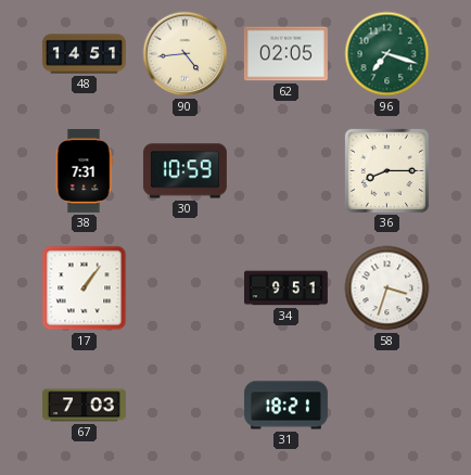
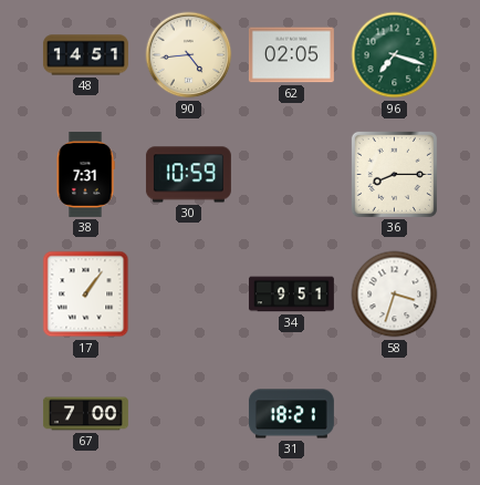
67: 7:03 -> 7:00 (85, 414)
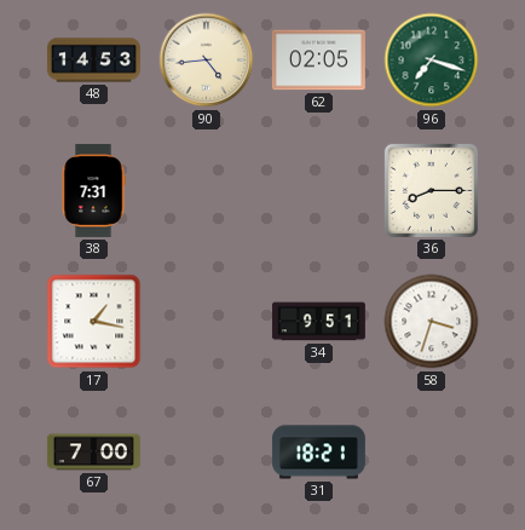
48: 14:51 -> 14:53 (93, 61)
30: 10:59 -> none (188, 175)
17: 1:06 -> 1:17 (94, 322)
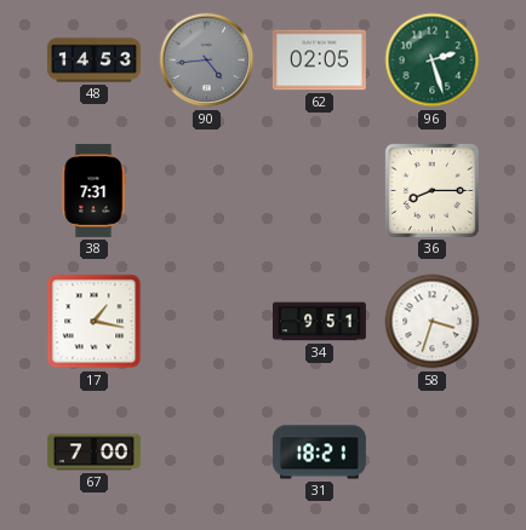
90 dial: cream -> grey (207, 61)
96: 7:18 -> 2:27 (433, 61)
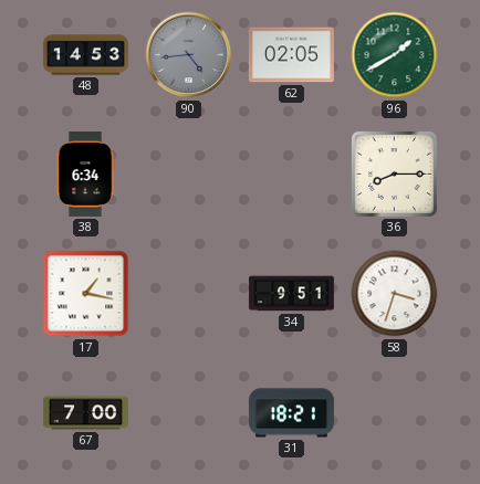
96: 2:27 -> 1:40 (395, 55)
38: 7:31 -> 6:34 (85, 173)
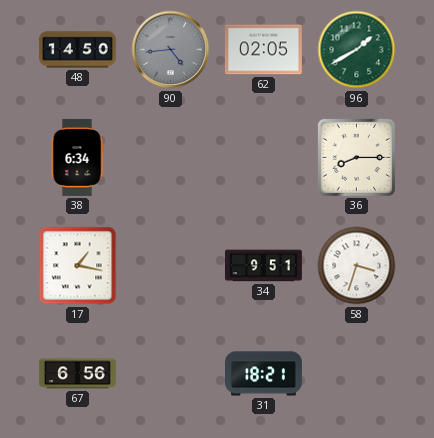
48: 14:53 -> 14:50 (77, 50)
67: 7:00 -> 6:56 (77, 374)
